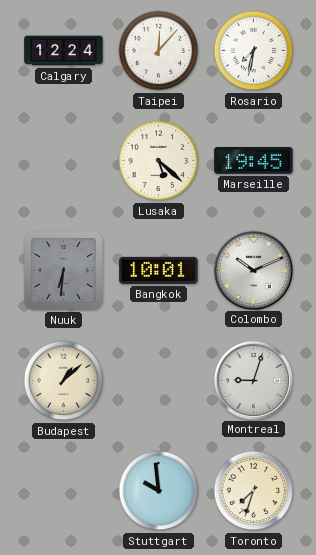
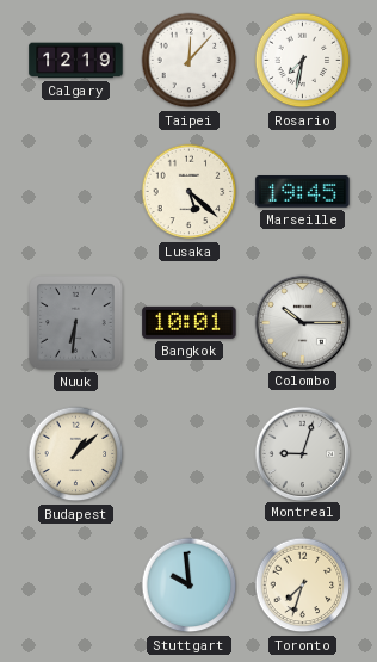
Calgary: 12:24 -> 12:19 (76, 61)
Colombo: 10:11 -> 10:15 (302, 322)
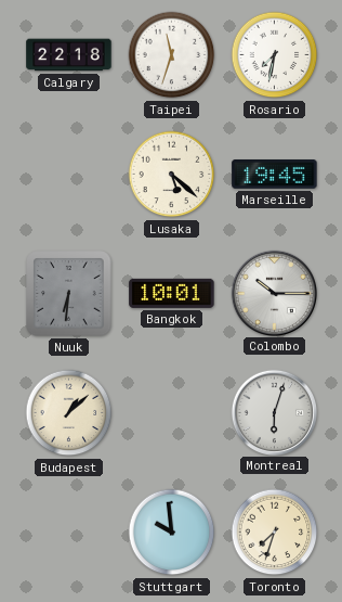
Calgary: 12:19 -> 22:18 (69, 55)
Taipei: 12:07 -> 11:33 (172, 55)
Montreal: 9:03 -> 6:03 (274, 412)
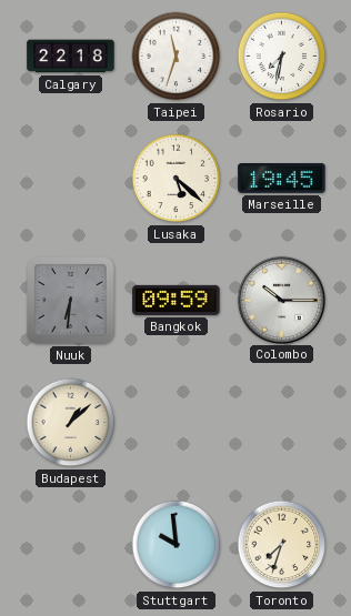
Bangkok: 10:01 -> 09:59 (177, 300)
Montreal: 6:03 -> none (274, 412)
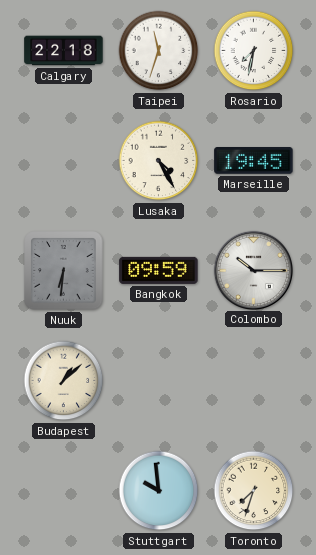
Lusaka: 5:22 -> 4:25 (159, 161)
